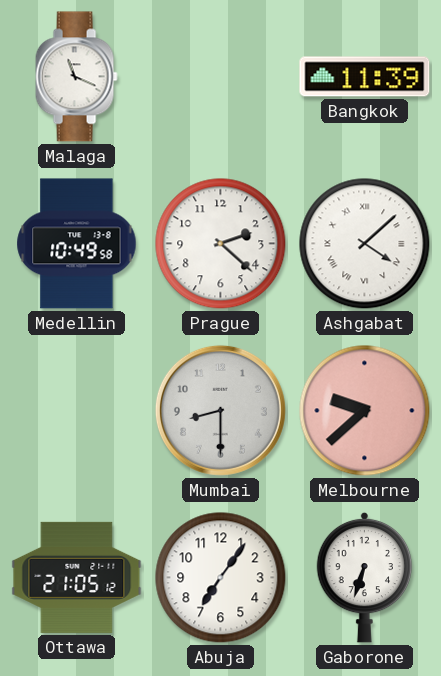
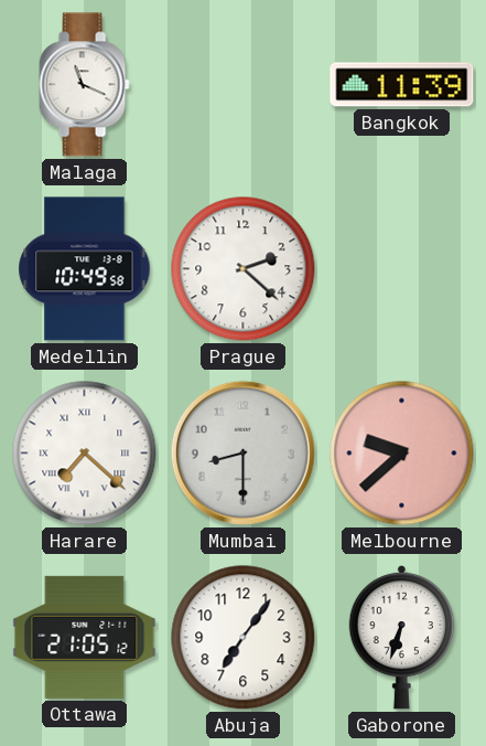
Ashgabat: 4:08 -> none (365, 244)
Harare: none -> 7:22 (85, 454)
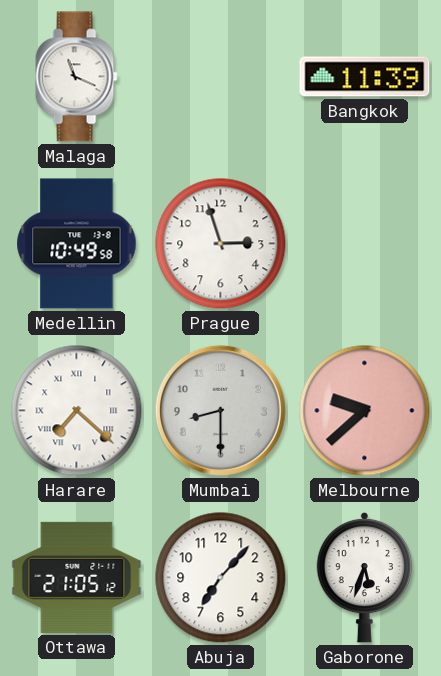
Prague: 2:22 -> 2:57 (221, 244)
Abuja: 7:06 -> 7:07 (221, 578)
Gaborone: 6:33 -> 5:33 (365, 577)
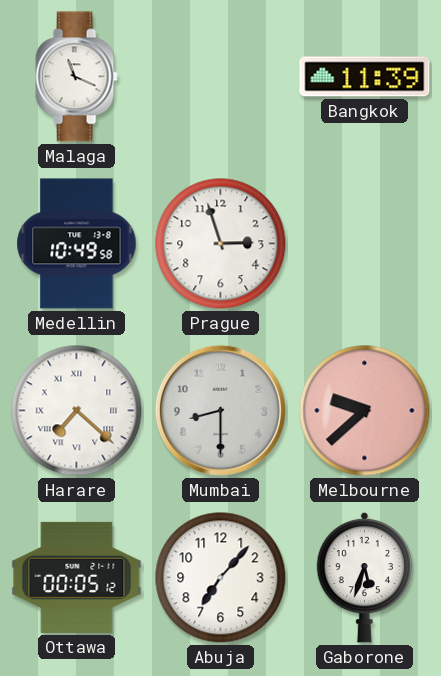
Ottawa: 21:05 -> 00:05 (77, 577)
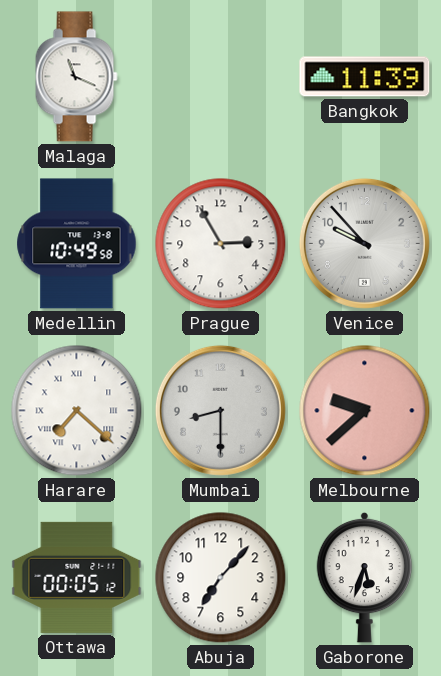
Prague: 2:57 -> 2:55 (221, 244)
Venice: none -> 9:53 (364, 243)
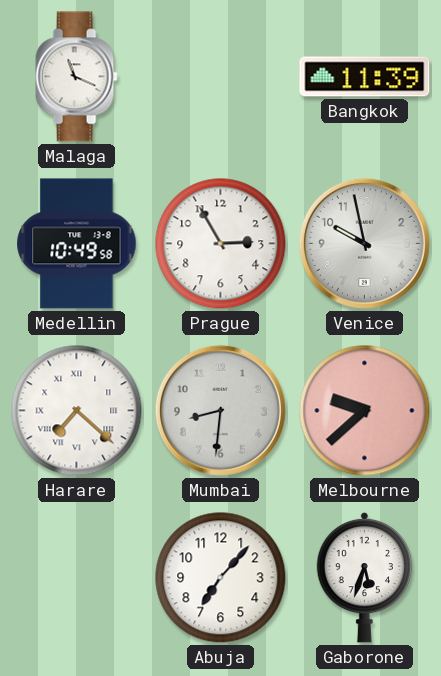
Venice: 9:53 -> 9:58 (364, 243)
Mumbai: 8:30 -> 8:31 (220, 410)
Ottawa: 00:05 -> none (77, 577)
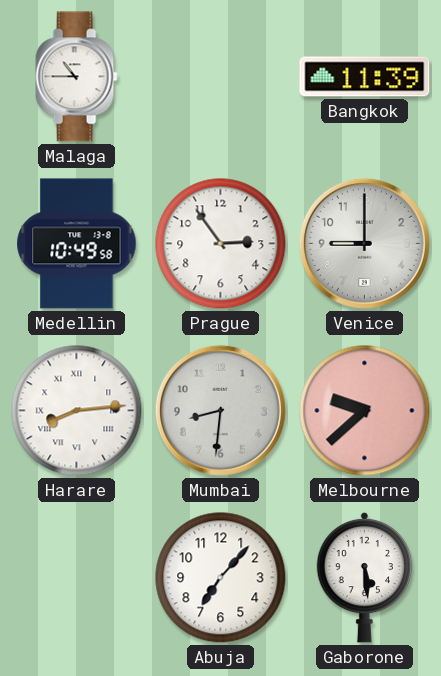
Malaga: 11:19 -> 10:45 (76, 77)
Prague: 2:55 -> 2:54 (221, 244)
Venice: 9:58 -> 9:00 (364, 243)
Harare: 7:22 -> 8:14 (77, 411)
Gaborone: 5:33 -> 5:29 (365, 577)
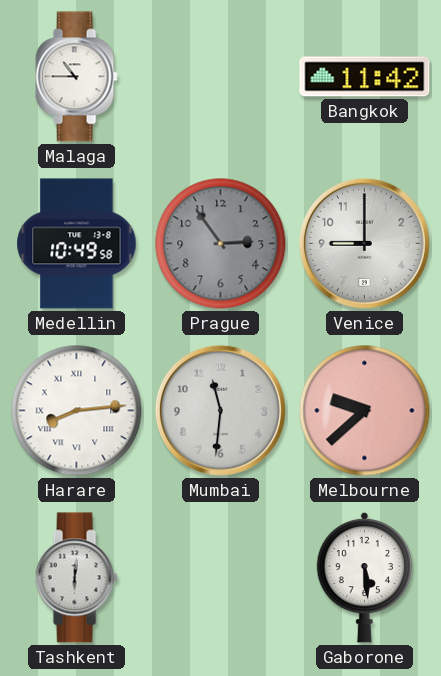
Bangkok: 11:39 -> 11:42 (365, 77)
Prague dial: white -> grey (221, 244)
Mumbai: 8:31 -> 11:31 (220, 410)
Tashkent: none -> 6:01 (76, 578)
Abuja: 7:07 -> none (221, 578)
